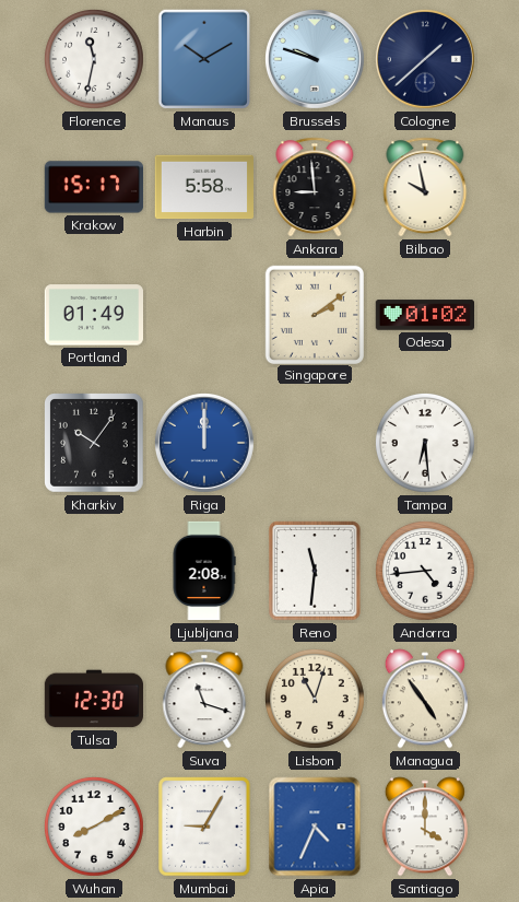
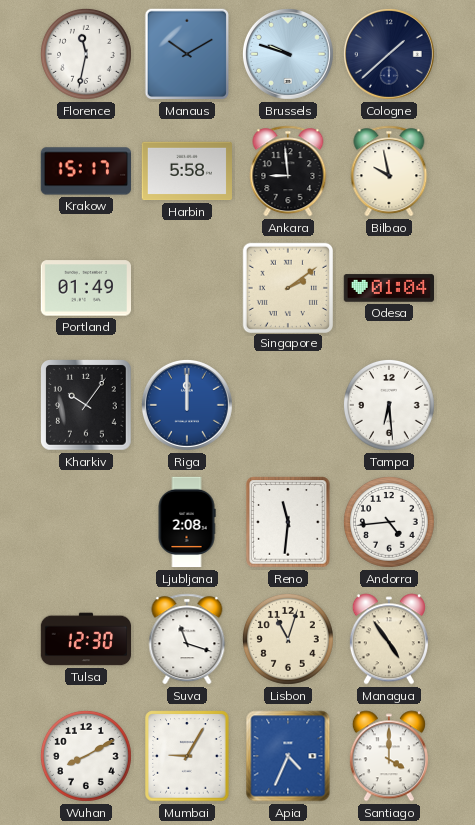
Odesa: 01:02 -> 01:04 (389, 288)
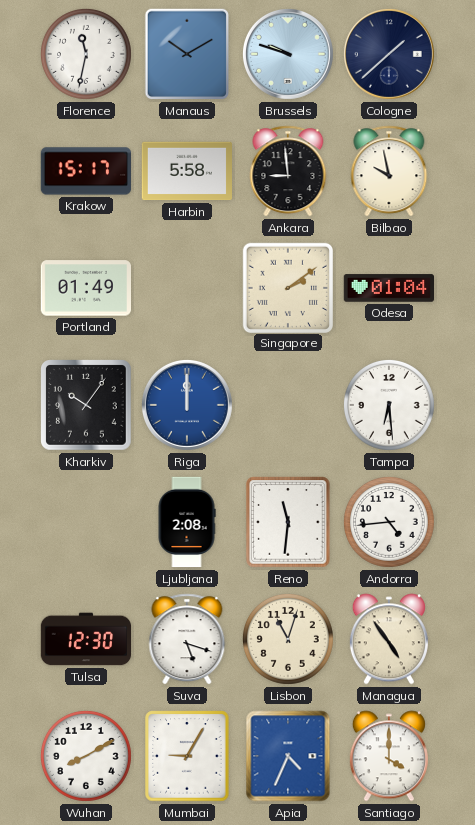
Suva: 11:18 -> 5:18 (187, 639)
